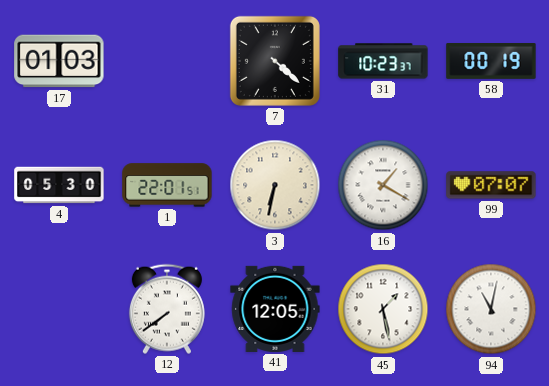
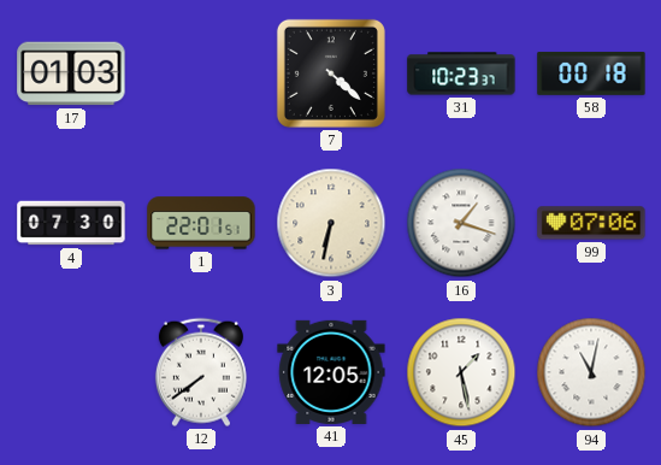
58: 00:19 -> 00:18 (591, 75)
4: 05:30 -> 07:30 (71, 223)
16: 1:20 -> 1:18 (461, 223)
99: 07:07 -> 07:06 (591, 223)
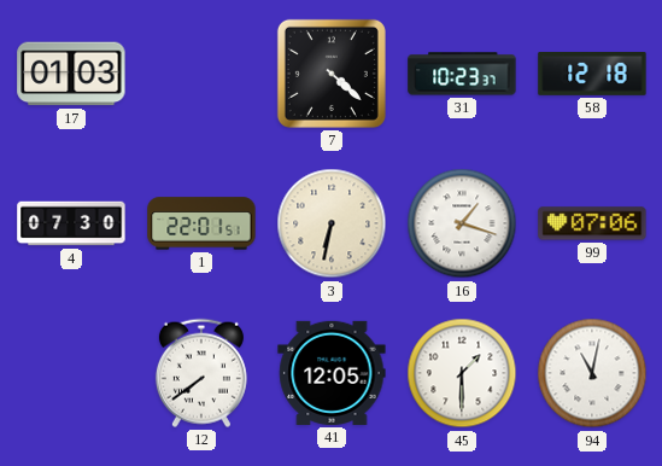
58: 00:18 -> 12:18 (592, 75)
45: 1:28 -> 1:30 (462, 373)
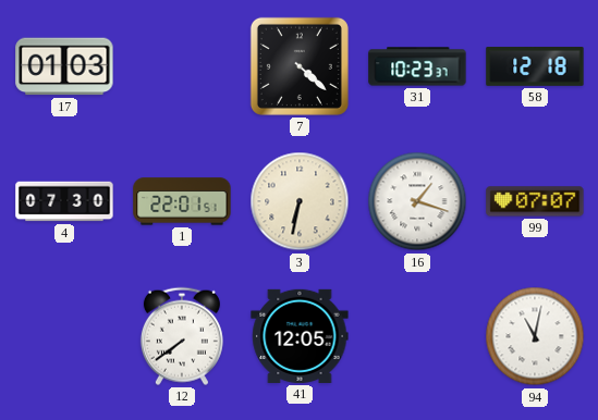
99: 07:06 -> 07:07 (535, 201)
45: 1:30 -> none (462, 373)
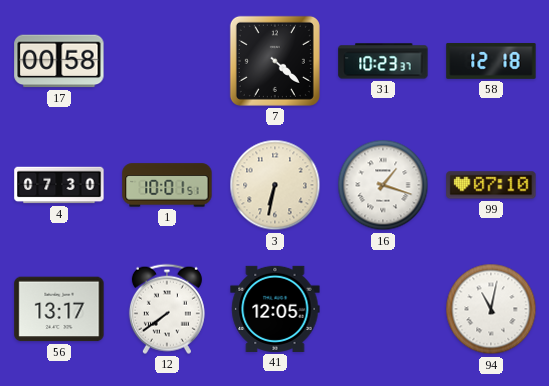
17: 01:03 -> 00:58 (59, 61)
1: 22:01 -> 10:01 (167, 185)
99: 07:07 -> 07:10 (491, 185)
56: none -> 13:17 (59, 309)
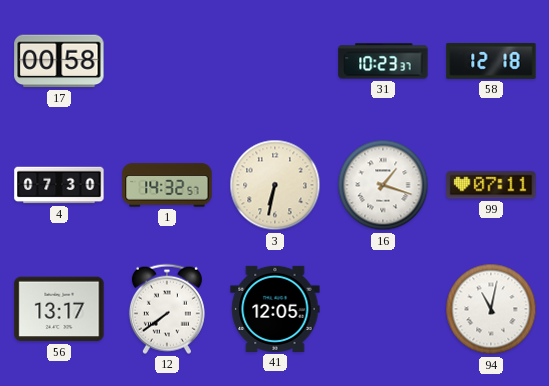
7: 4:22 -> none (275, 61)
1: 10:01 -> 14:32 (167, 185)
99: 07:10 -> 07:11 (491, 185)
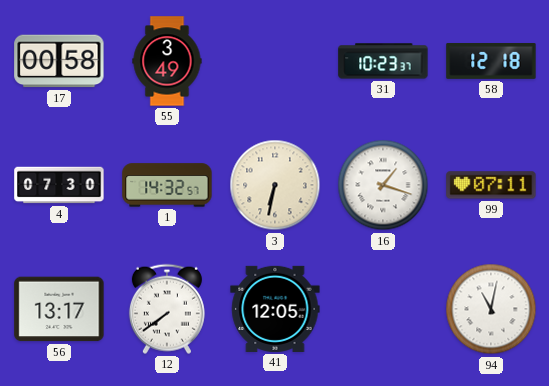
55: none -> 3:49 (167, 61)
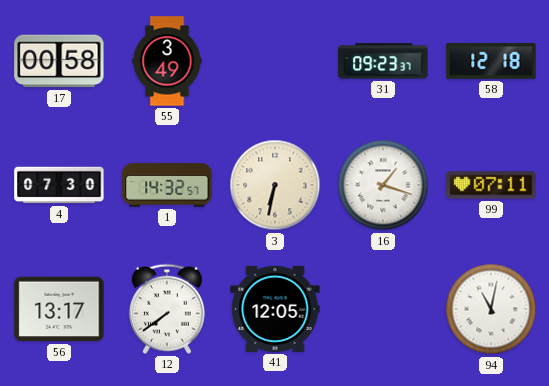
31: 10:23 -> 09:23 (383, 61)
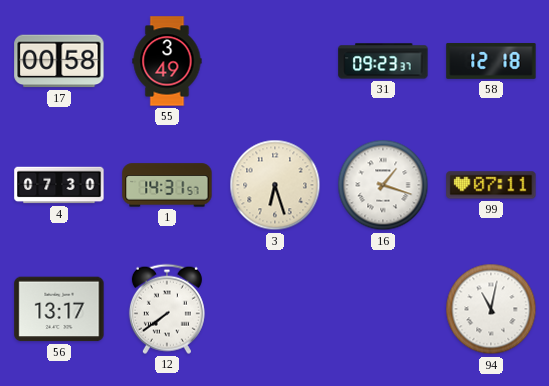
1: 14:32 -> 14:31 (167, 185)
3: 6:32 -> 6:27 (275, 185)
41: 12:05 -> none (275, 309)
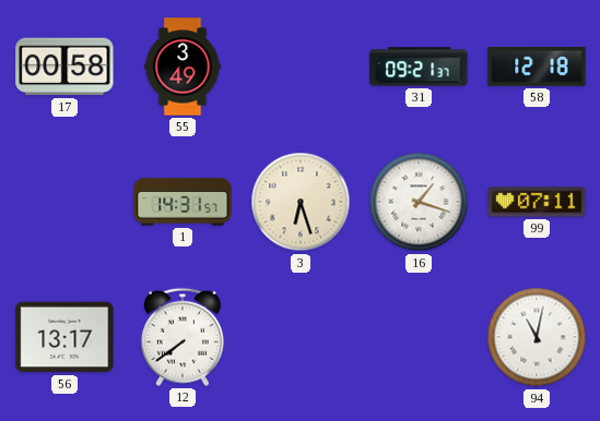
31: 09:23 -> 09:21 (419, 67)
4: 07:30 -> none (59, 185)
